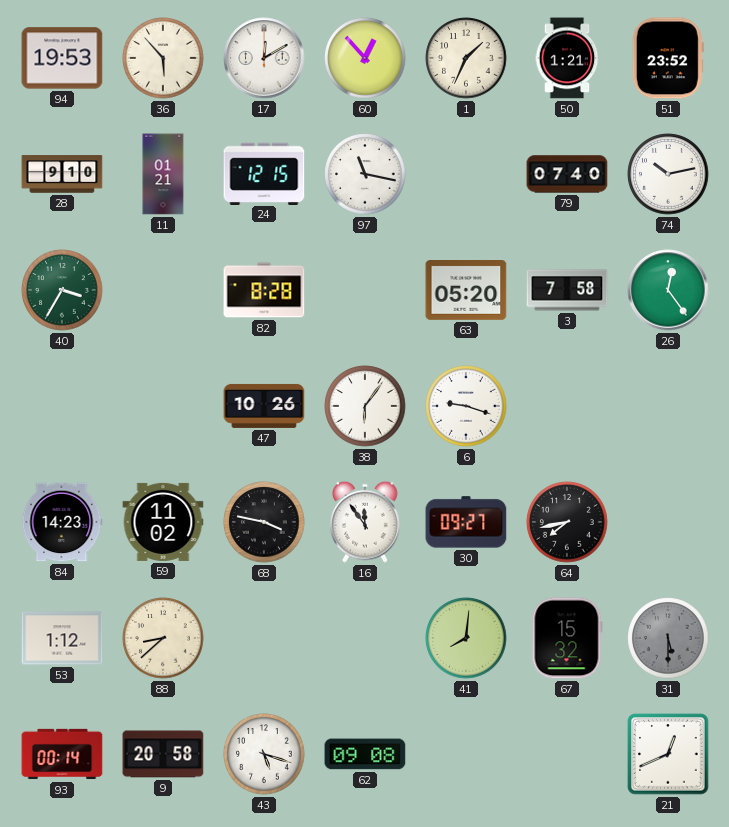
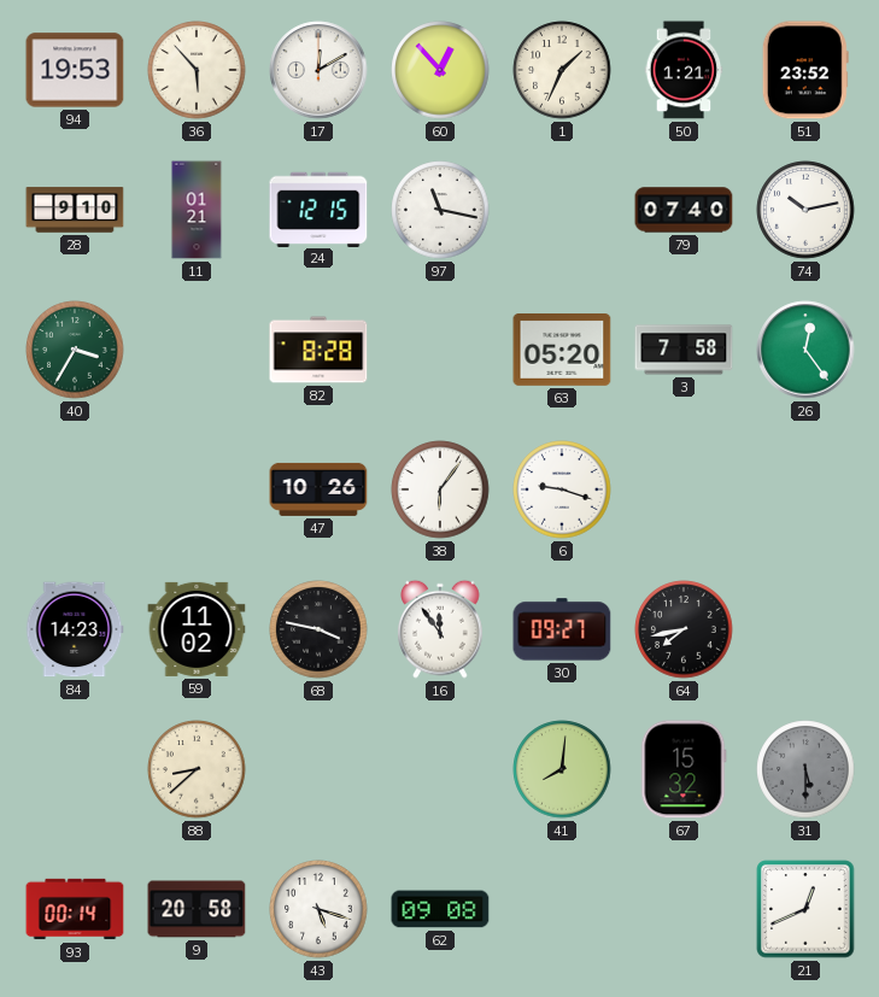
53: 1:12 -> none (62, 638)
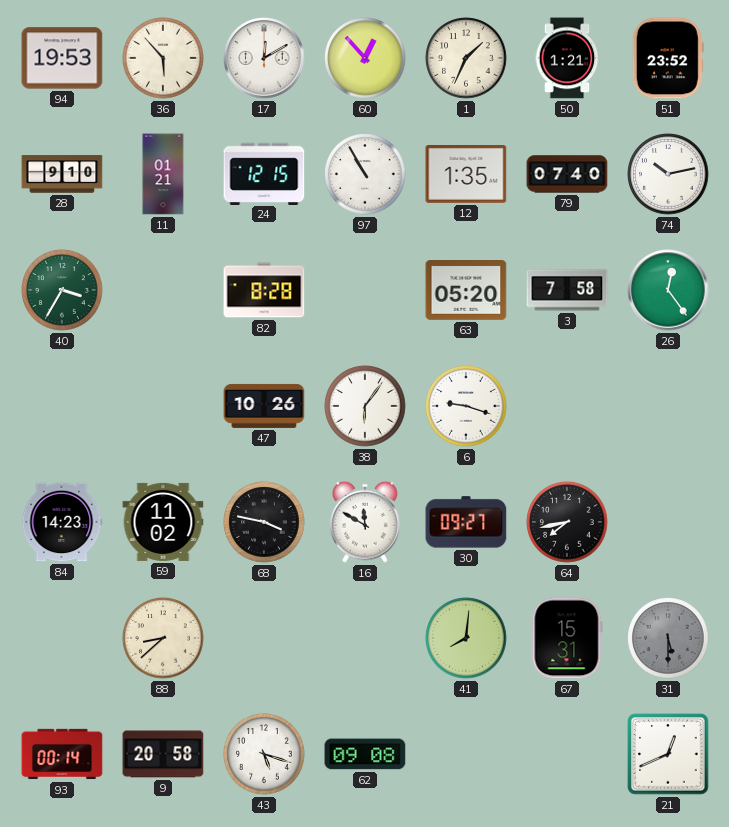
97: 11:17 -> 10:55 (365, 174)
12: none -> 1:35 (466, 175)
16: 11:54 -> 11:50 (366, 522)
67: 15:32 -> 15:31 (567, 638)
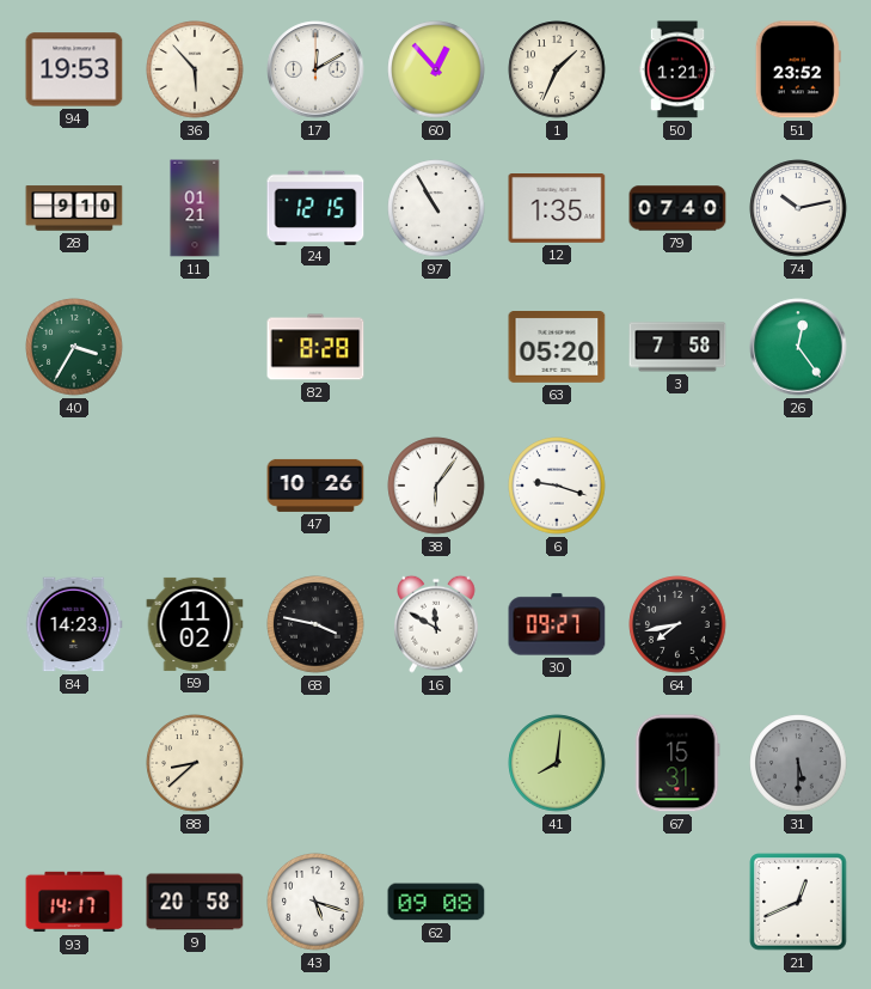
93: 00:14 -> 14:17 (74, 902)
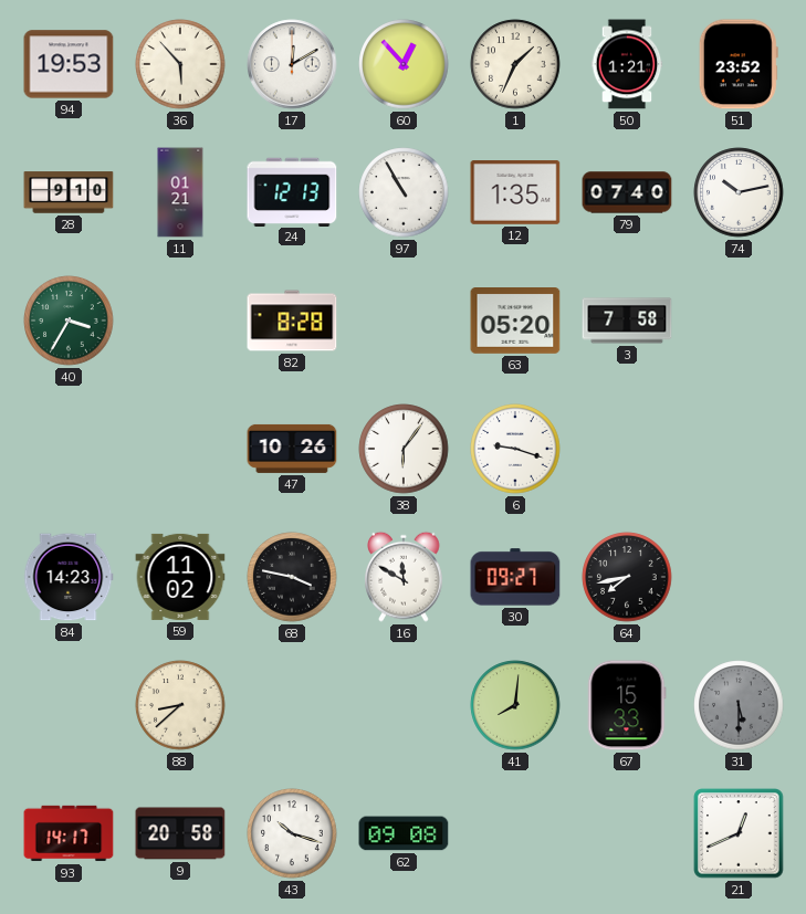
24: 12:15 -> 12:13 (292, 191)
26: 12:24 -> none (798, 347)
67: 15:31 -> 15:33 (627, 705)
43: 5:18 -> 10:18 (292, 833)
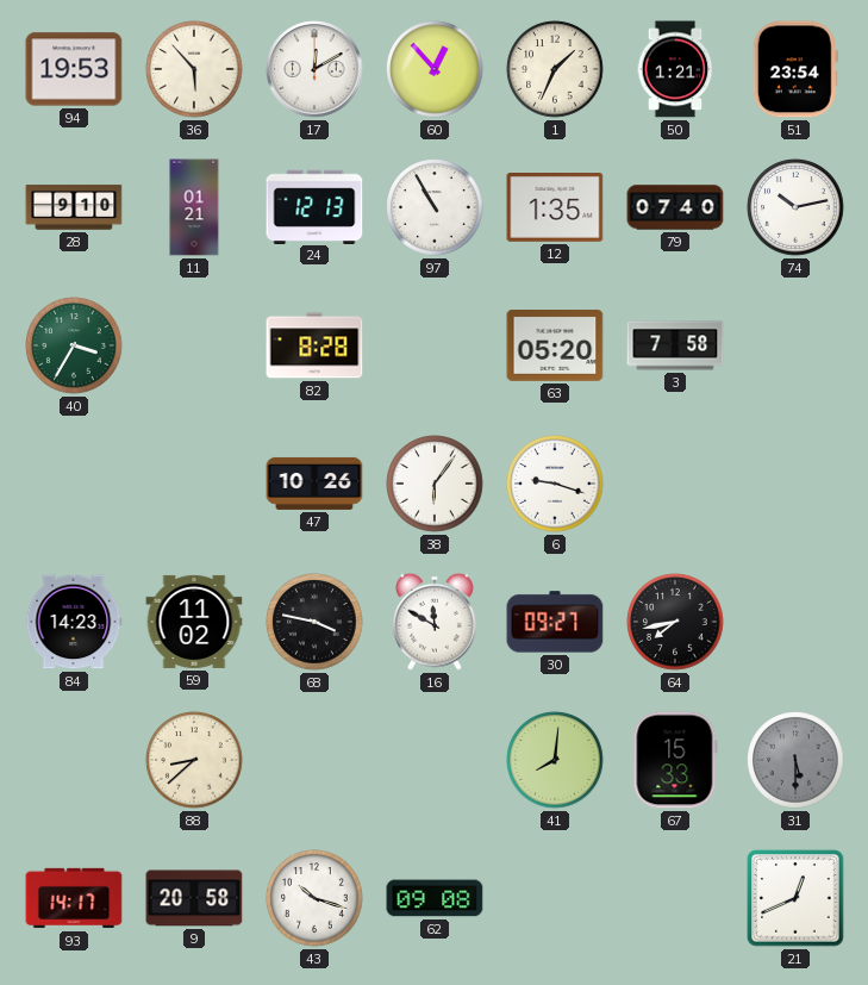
51: 23:52 -> 23:54 (795, 69)
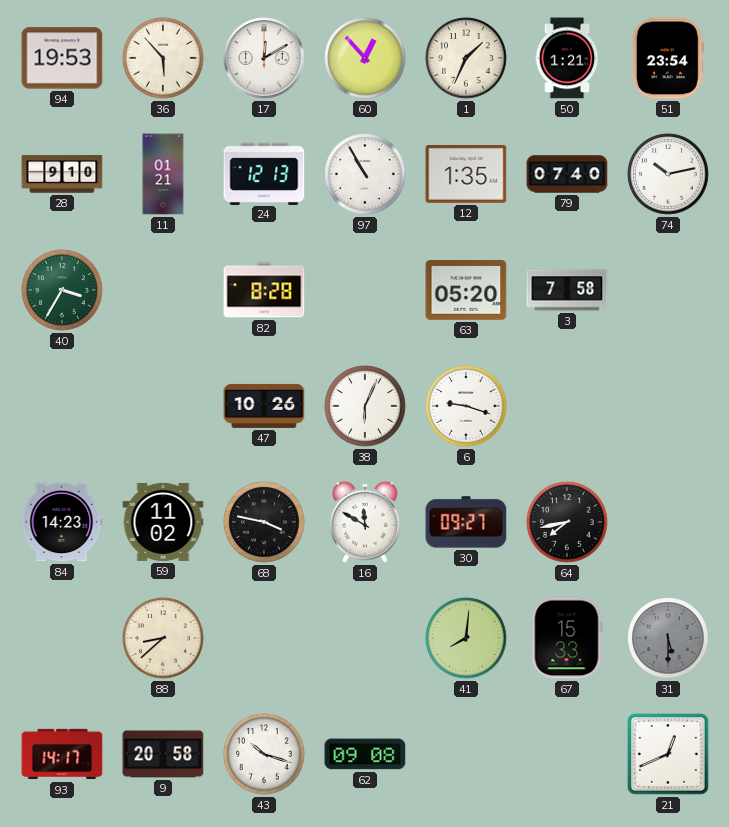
38: 6:06 -> 6:04 (365, 406)
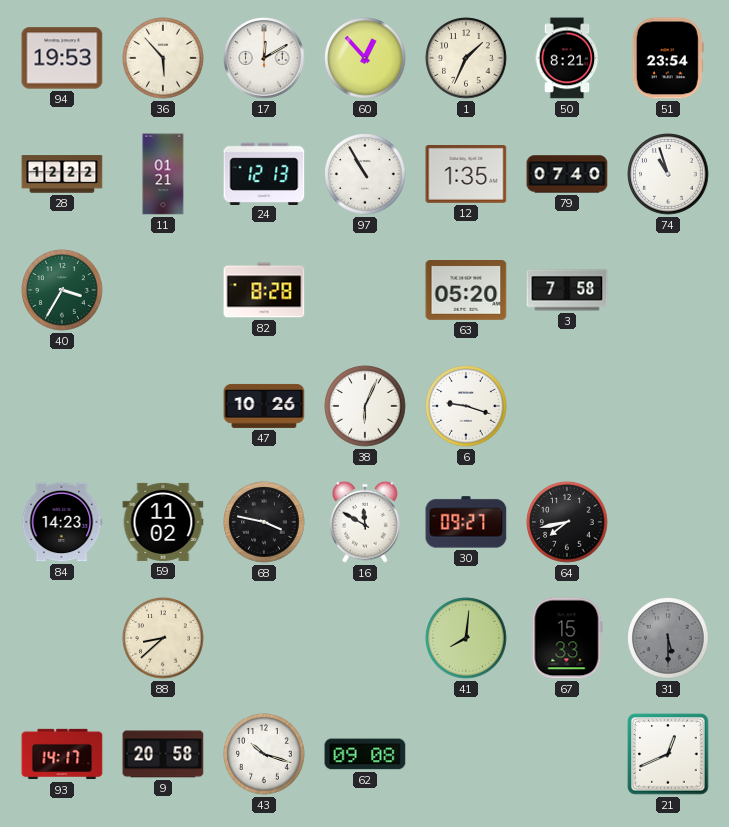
50: 1:21 -> 8:21 (567, 58)
28: 9:10 -> 12:22 (62, 174)
74: 10:13 -> 10:57 (668, 174)
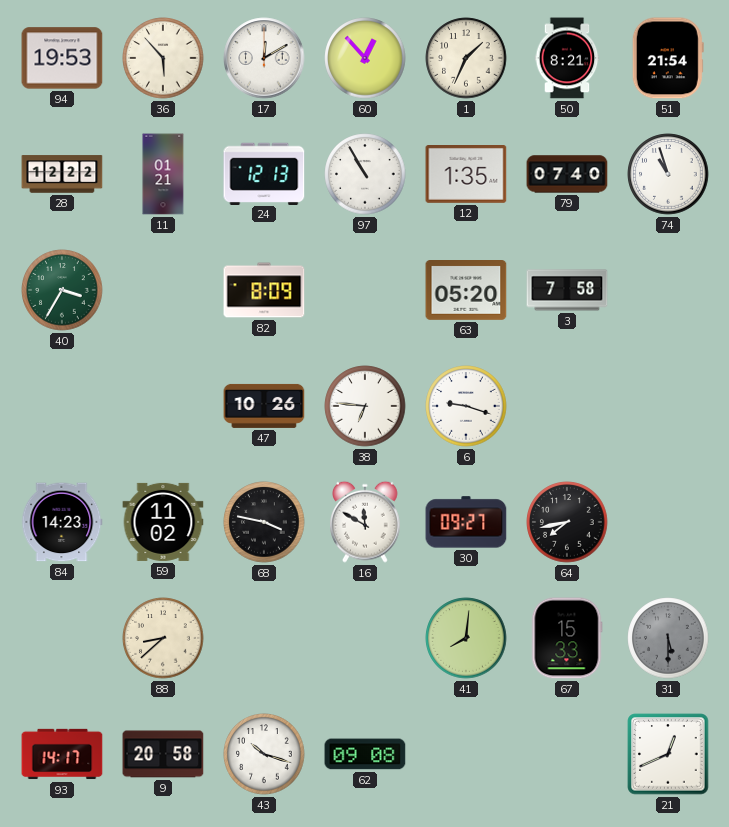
51: 23:54 -> 21:54 (668, 58)
82: 8:28 -> 8:09 (264, 290)
38: 6:04 -> 6:46 (365, 406)
